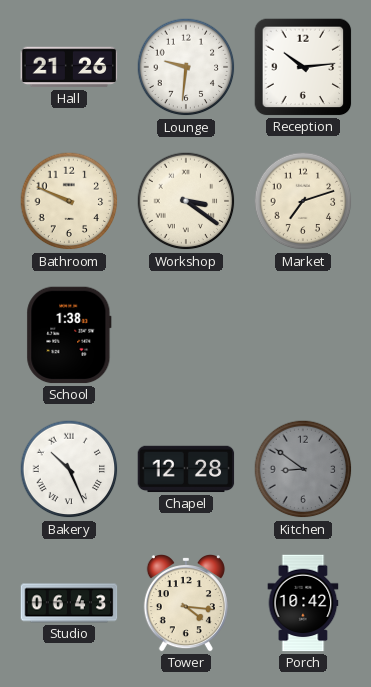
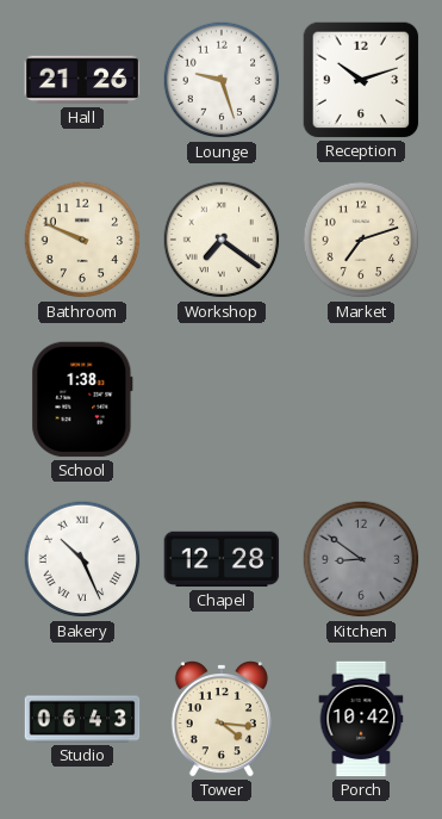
Lounge: 9:31 -> 9:27 (222, 80)
Reception: 10:14 -> 10:12 (361, 80)
Workshop: 3:21 -> 7:21 (222, 240)
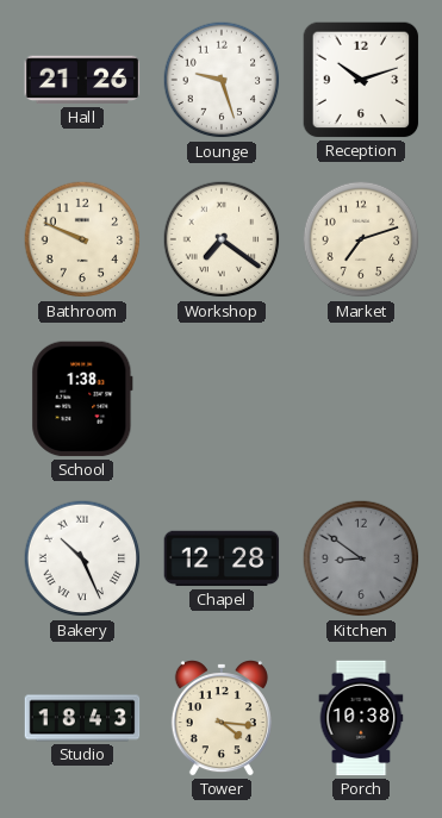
Studio: 06:43 -> 18:43 (82, 718)
Porch: 10:42 -> 10:38 (361, 718)
